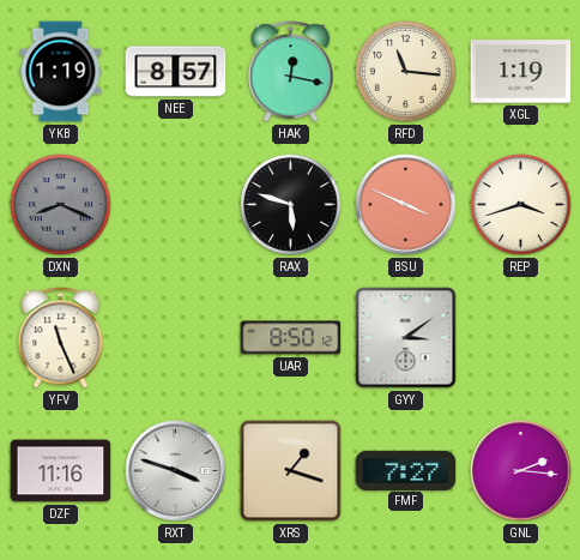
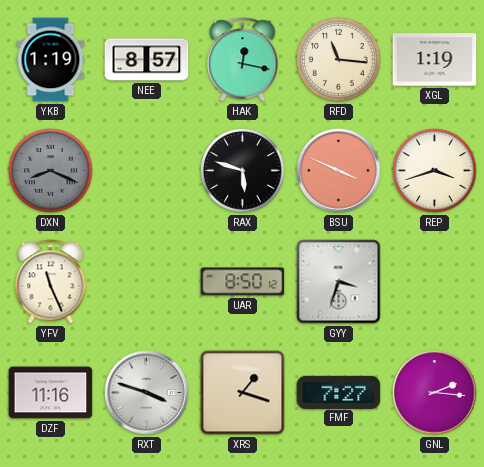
GYY: 3:09 -> 3:33 (339, 282)
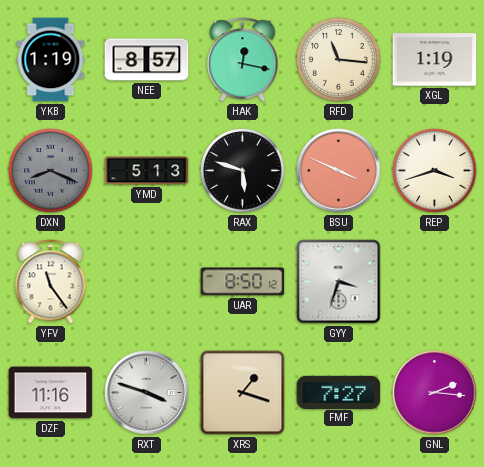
YMD: none -> 5:13 (147, 171)
YFV: 11:26 -> 11:24 (51, 282)
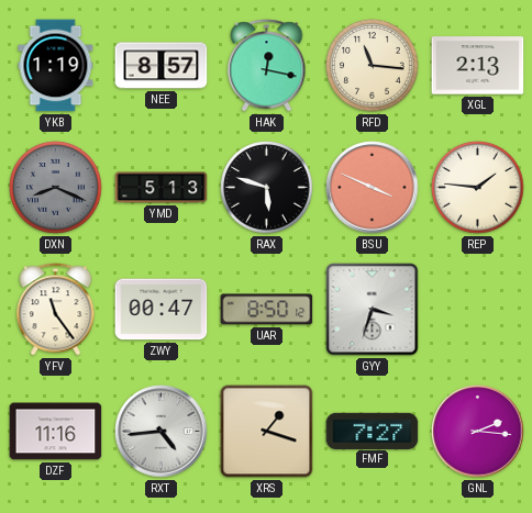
XGL: 1:19 -> 2:13 (478, 66)
REP: 3:42 -> 1:46 (478, 188)
ZWY: none -> 00:47 (162, 310)
RXT: 3:48 -> 4:44 (162, 432)
